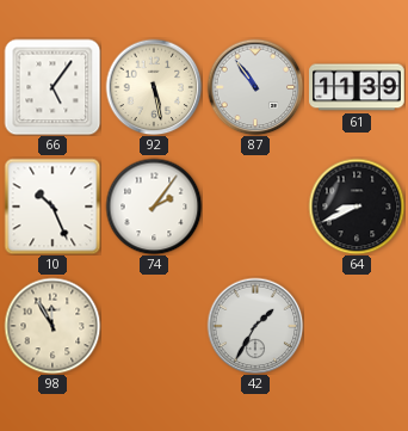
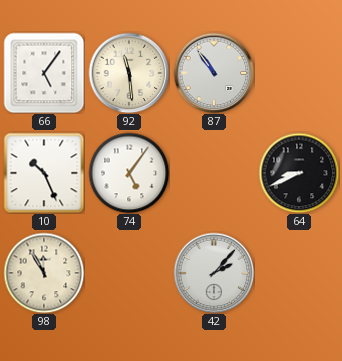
92: 5:28 -> 11:29 (129, 73)
61: 11:39 -> none (357, 87)
74: 2:06 -> 5:06 (129, 173)
42: 1:35 -> 2:07 (214, 273)
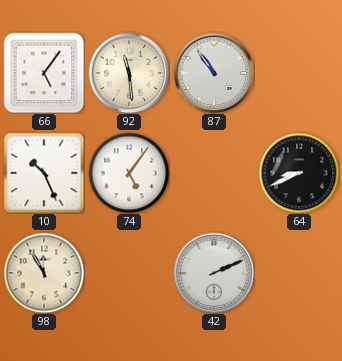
42: 2:07 -> 2:11 (214, 273)
